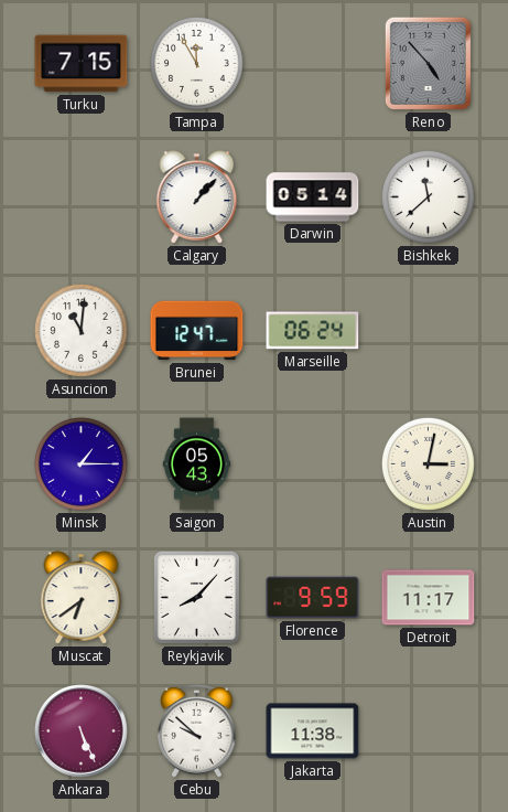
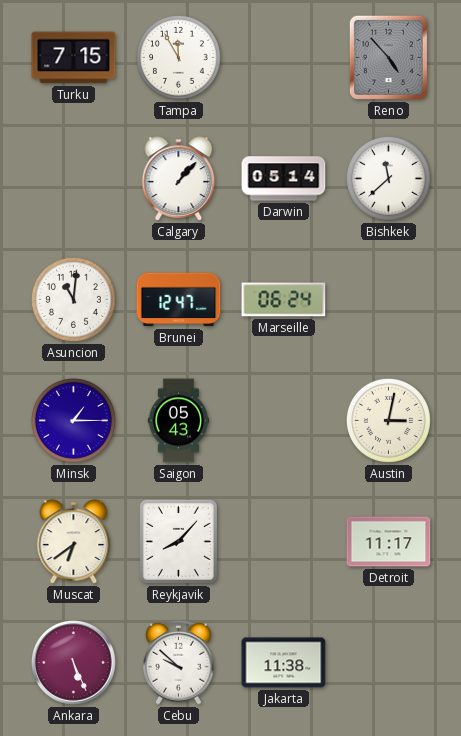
Florence: 9:59 -> none (313, 598)
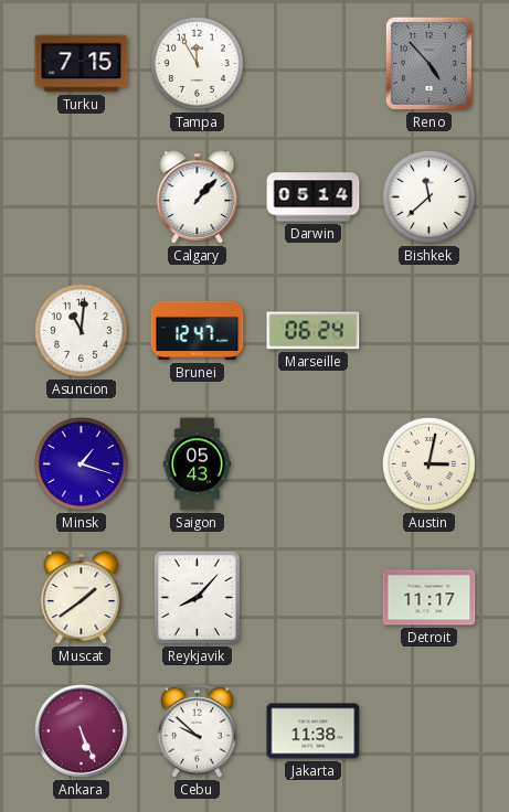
Minsk: 1:15 -> 1:18 (81, 463)
Muscat: 6:39 -> 1:39 (82, 598)
